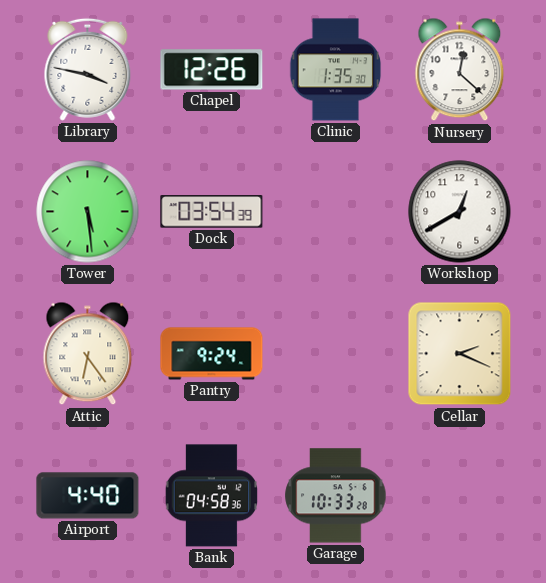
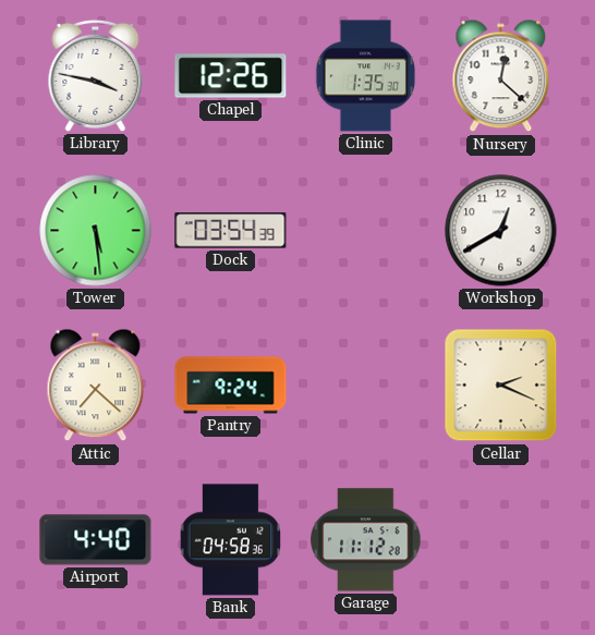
Attic: 6:24 -> 7:22 (96, 386)
Garage: 10:33 -> 11:12 (366, 540)
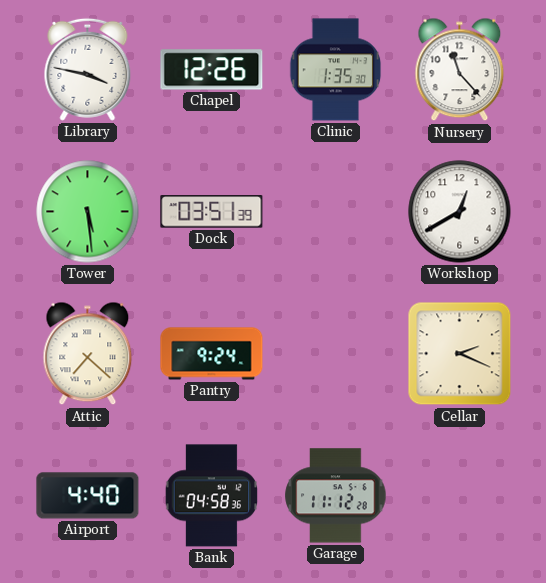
Nursery: 12:22 -> 11:23 (460, 70)
Dock: 03:54 -> 03:51 (212, 212)
